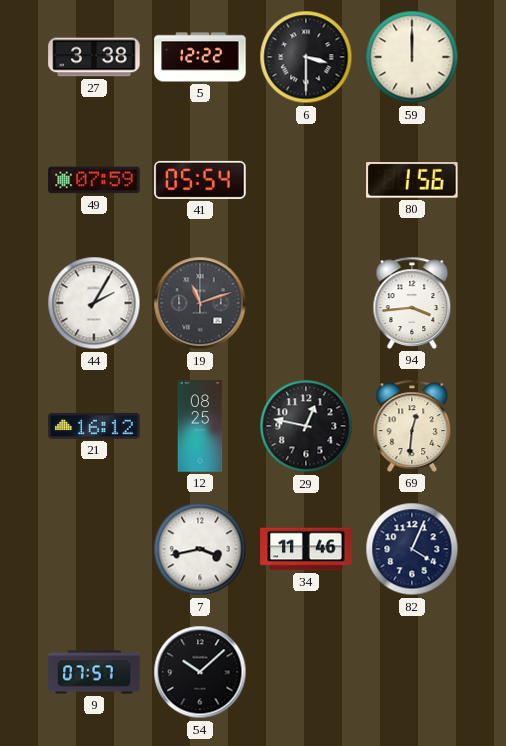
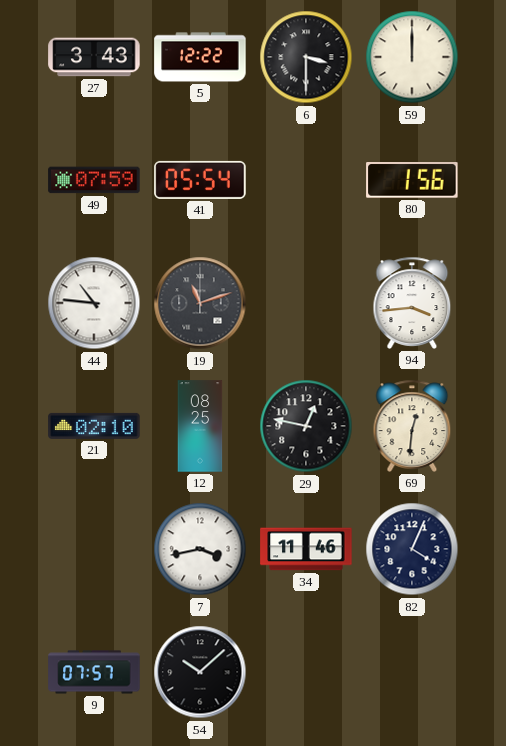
27: 3:38 -> 3:43 (94, 57)
44: 2:05 -> 10:46 (94, 303)
21: 16:12 -> 02:10 (94, 426)
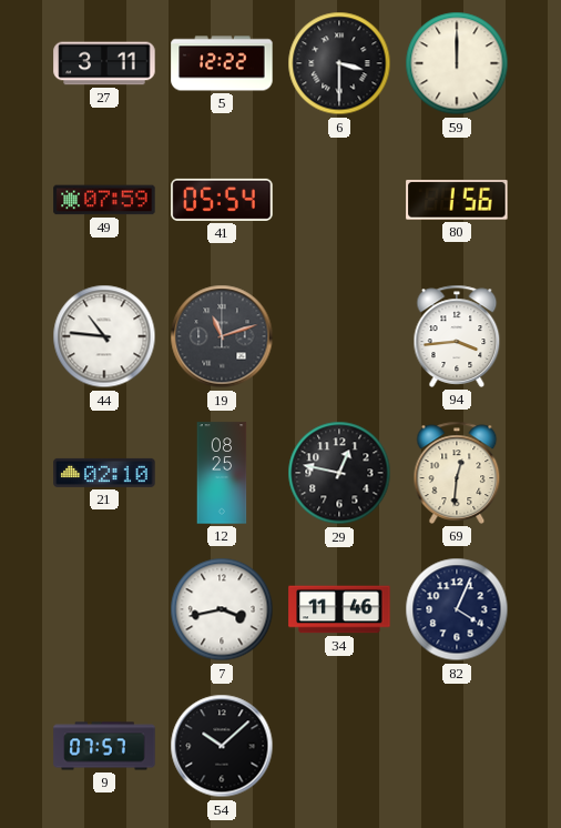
27: 3:43 -> 3:11 (104, 63)
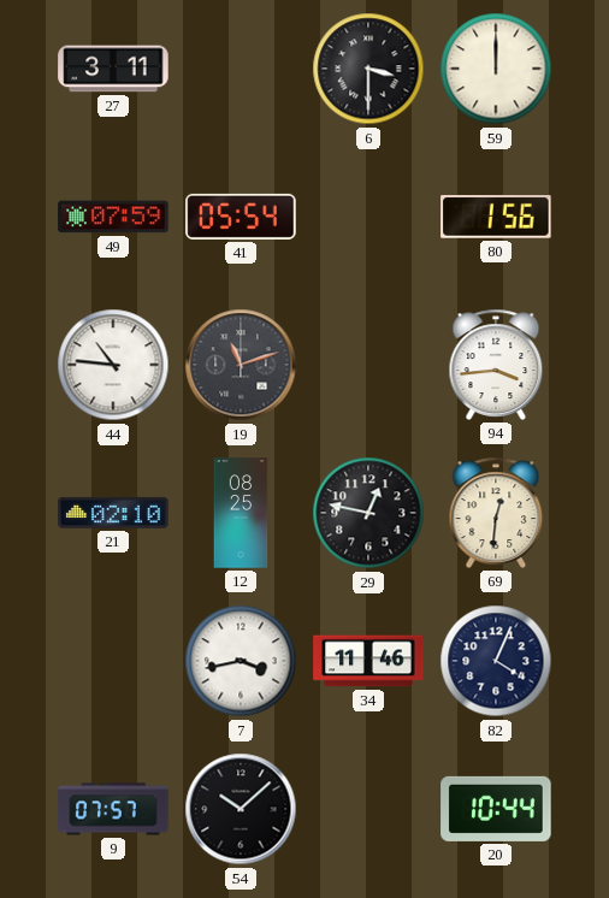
5: 12:22 -> none (222, 63)
20: none -> 10:44 (496, 809)
